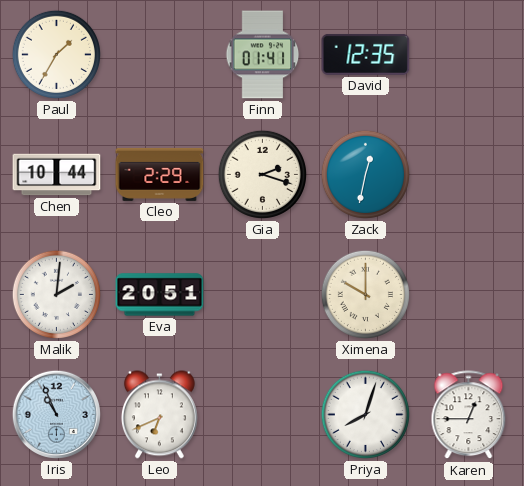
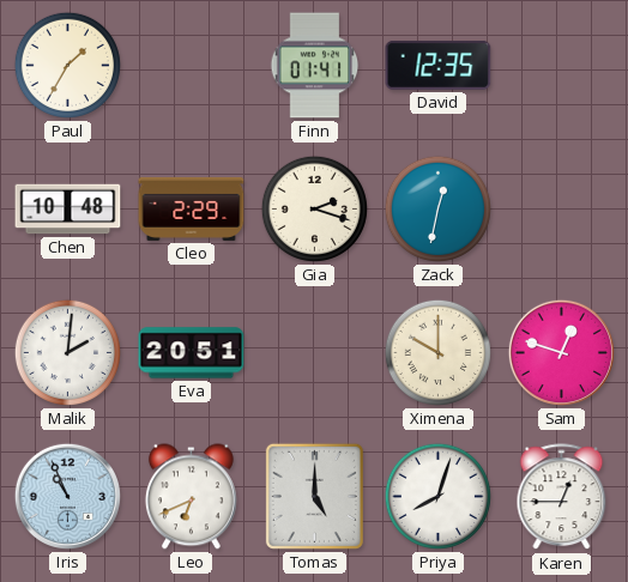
Chen: 10:44 -> 10:48 (68, 210)
Sam: none -> 12:48 (561, 352)
Tomas: none -> 5:00 (314, 496)
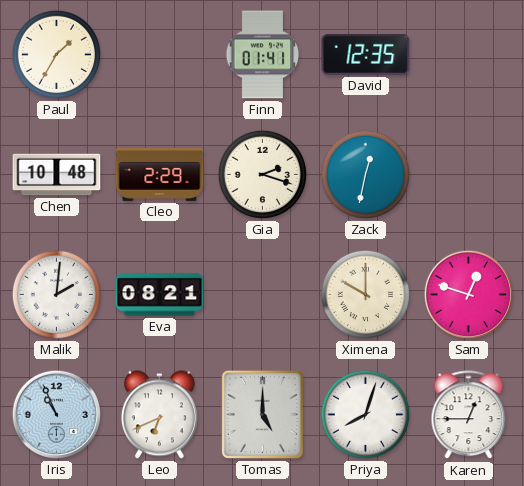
Eva: 20:51 -> 08:21 (160, 295)
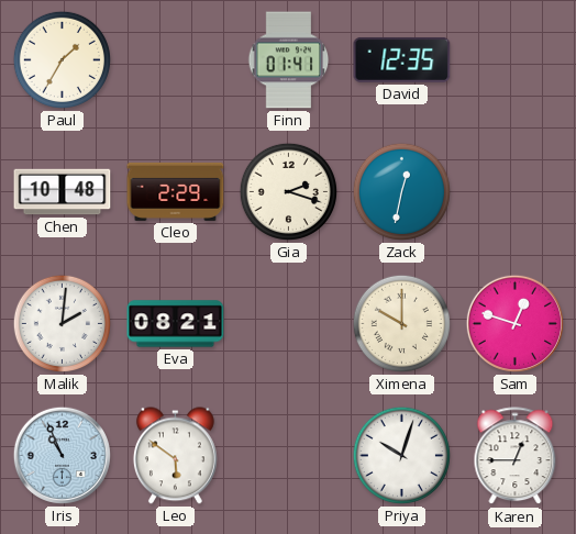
Leo: 6:41 -> 5:51 (175, 456)
Tomas: 5:00 -> none (262, 414)
Priya: 8:03 -> 10:03 (401, 455)
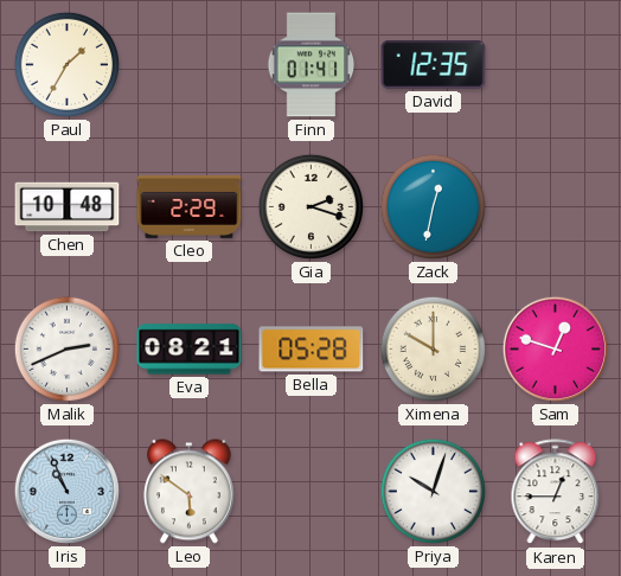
Malik: 2:01 -> 2:41 (66, 348)
Bella: none -> 05:28 (312, 350)
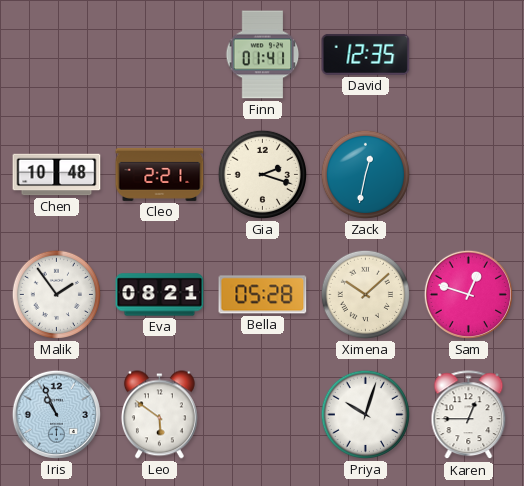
Paul: 1:35 -> none (66, 64)
Cleo: 2:29 -> 2:21 (160, 174)
Malik: 2:41 -> 1:54 (56, 294)
Ximena: 10:00 -> 10:08 (365, 294)
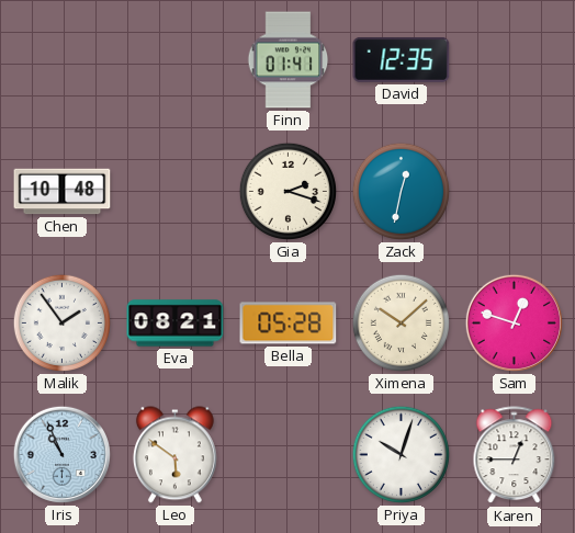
Cleo: 2:21 -> none (160, 174)
